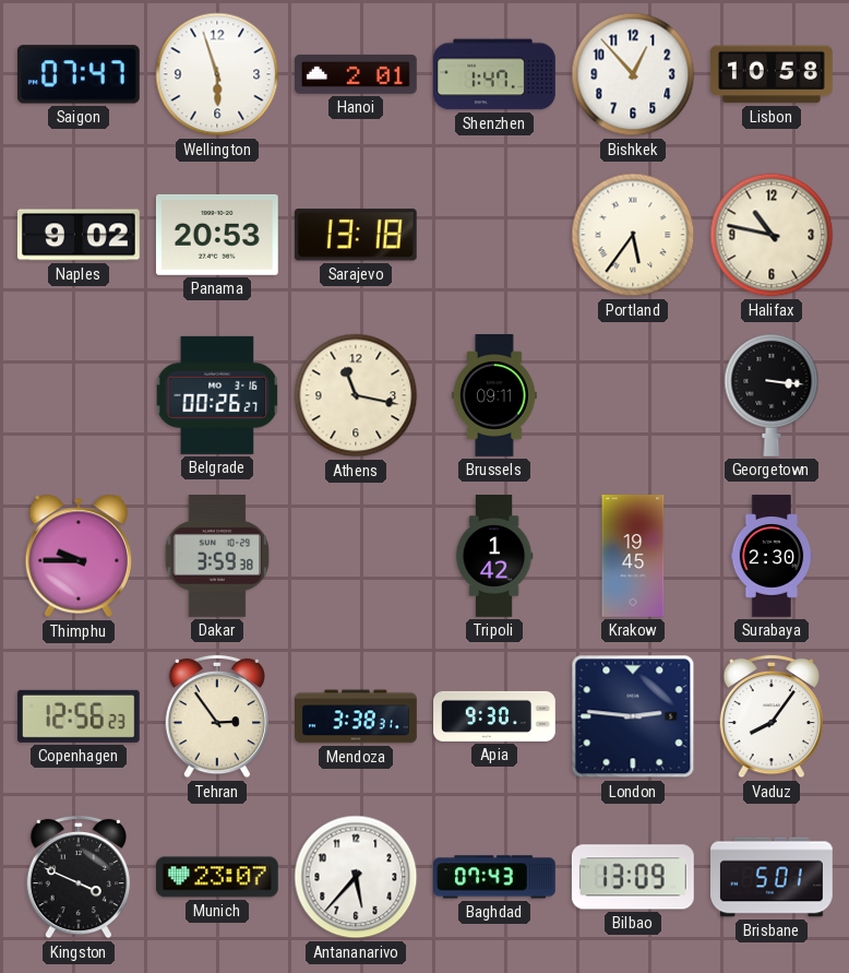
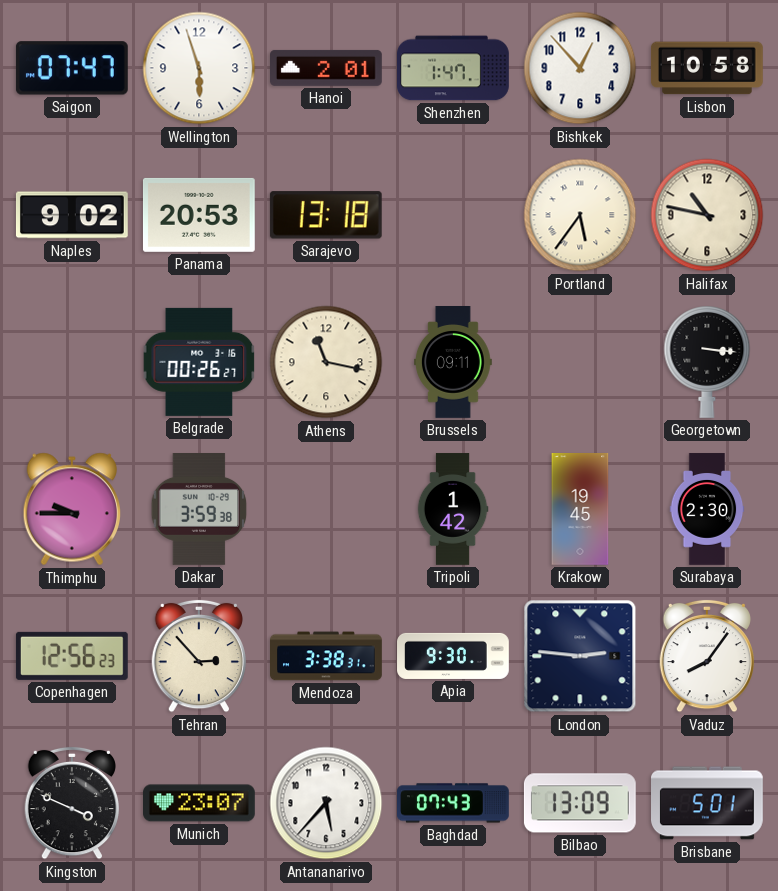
Tehran: 2:54 -> 2:53 (198, 656)
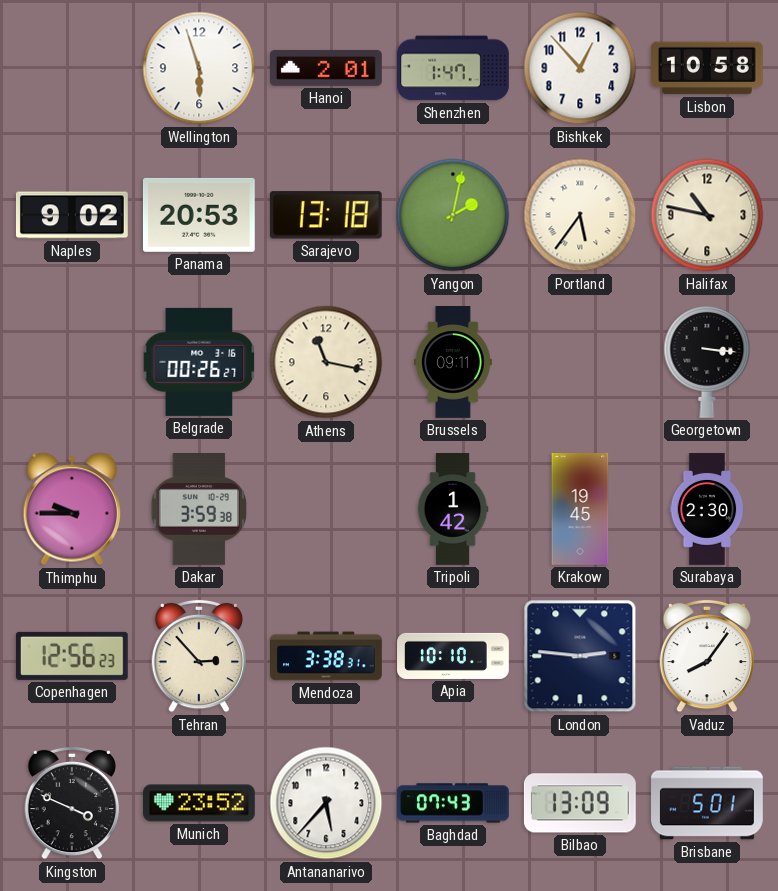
Saigon: 07:47 -> none (72, 68)
Yangon: none -> 2:02 (453, 215)
Apia: 9:30 -> 10:10 (453, 656)
Munich: 23:07 -> 23:52 (200, 803)
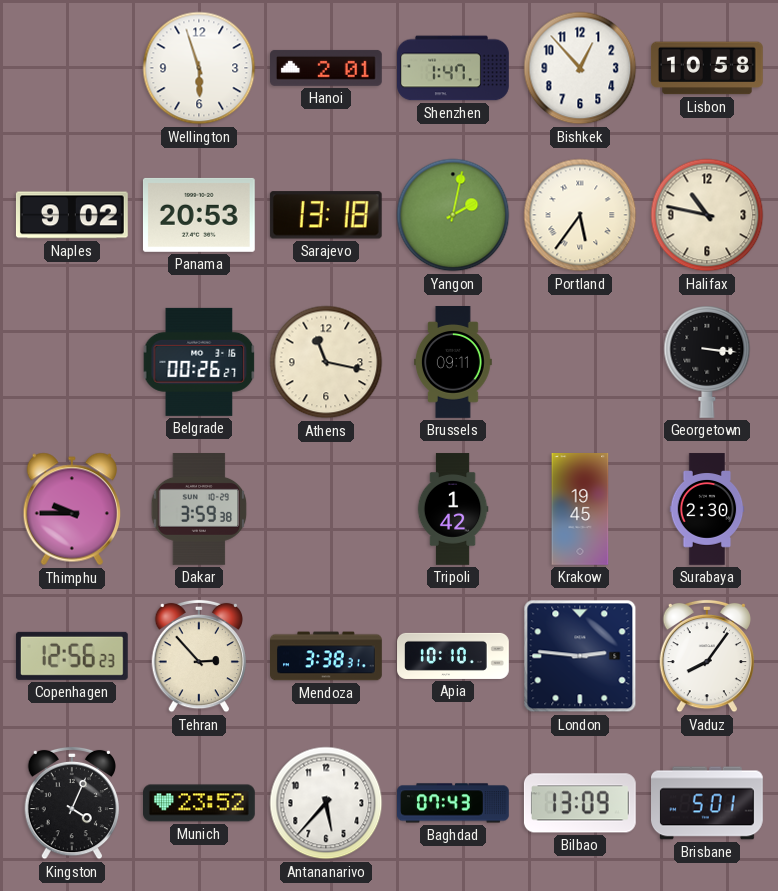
Kingston: 3:49 -> 4:04 (71, 803)
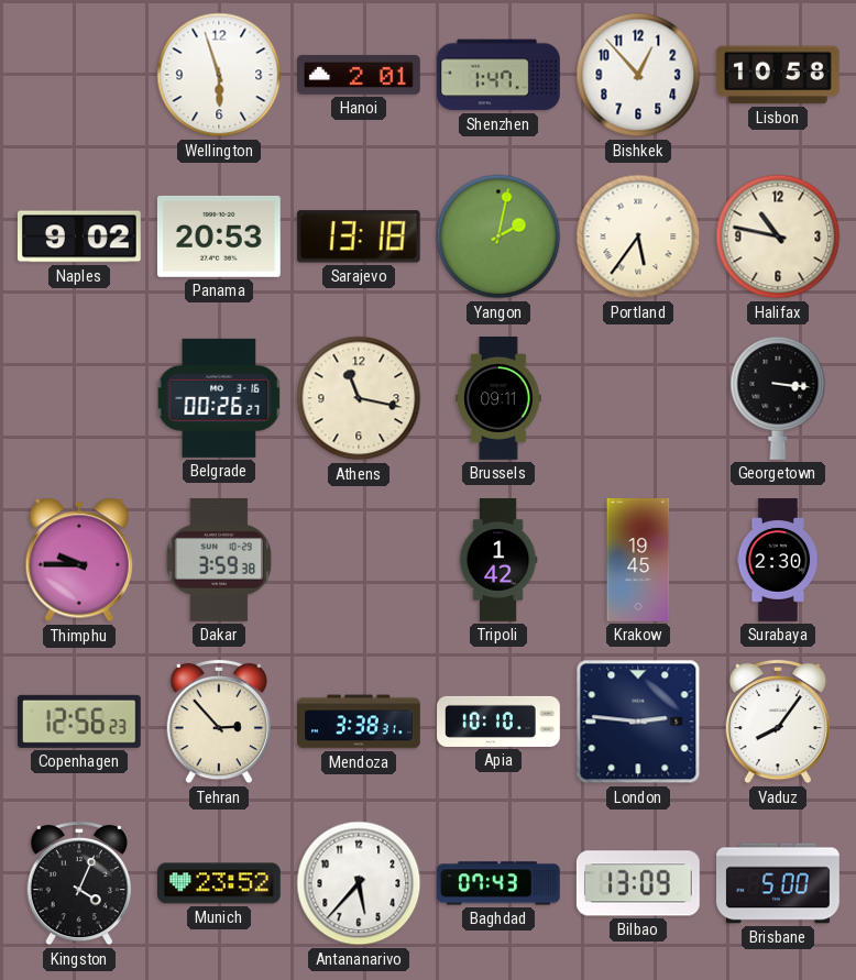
Brisbane: 5:01 -> 5:00 (779, 883)
